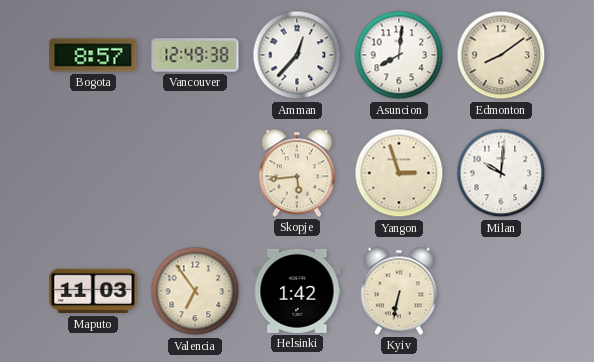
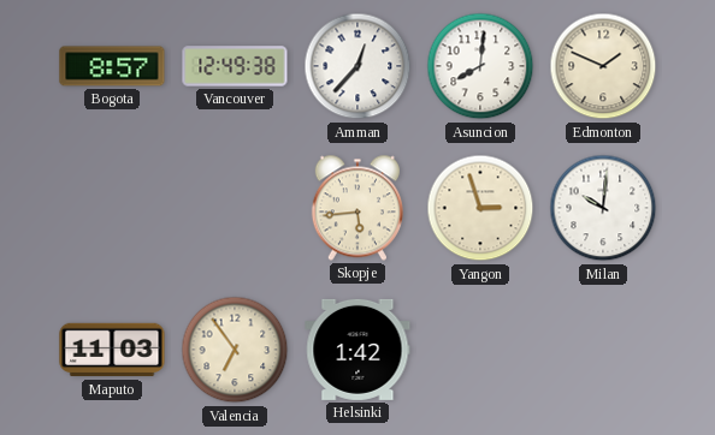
Edmonton: 8:09 -> 1:49 (603, 66)
Kyiv: 6:32 -> none (399, 291)
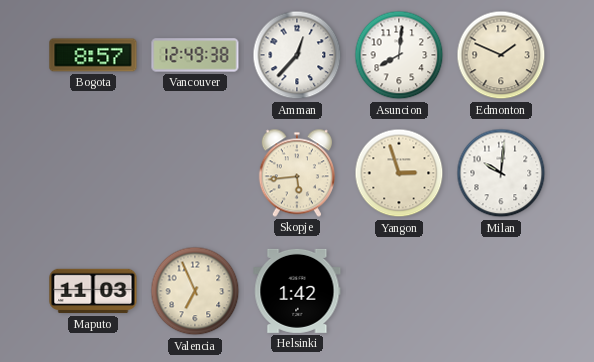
Valencia: 6:54 -> 6:56 (195, 291)
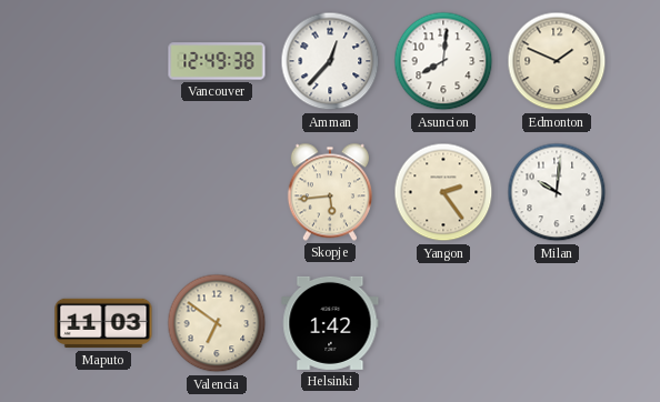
Bogota: 8:57 -> none (93, 55)
Yangon: 2:57 -> 2:24 (443, 192)
Valencia: 6:56 -> 6:51 (217, 323)
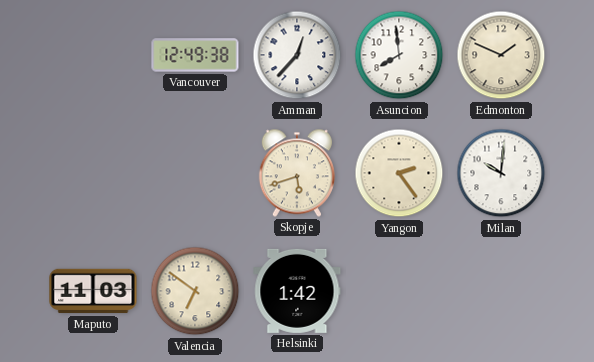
Asuncion: 8:01 -> 7:59 (399, 55)
Skopje: 5:44 -> 5:42 (297, 173)
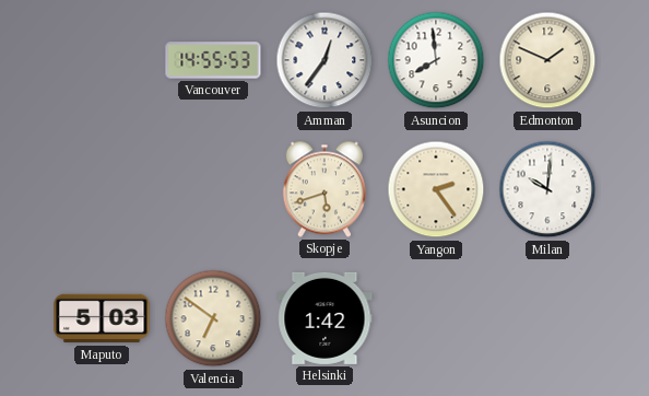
Vancouver: 12:49 -> 14:55 (213, 60)
Amman: 12:37 -> 12:36 (324, 60)
Maputo: 11:03 -> 5:03 (102, 318)
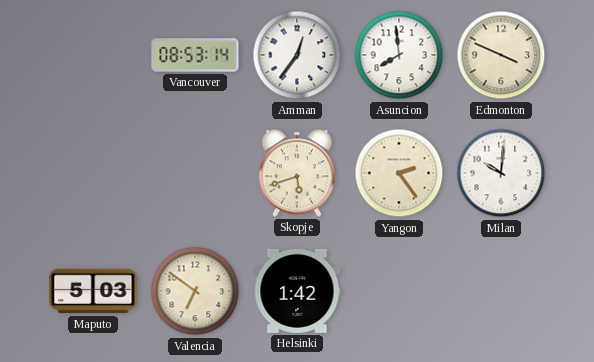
Vancouver: 14:55 -> 08:53 (195, 55)
Edmonton: 1:49 -> 3:49 (501, 55)
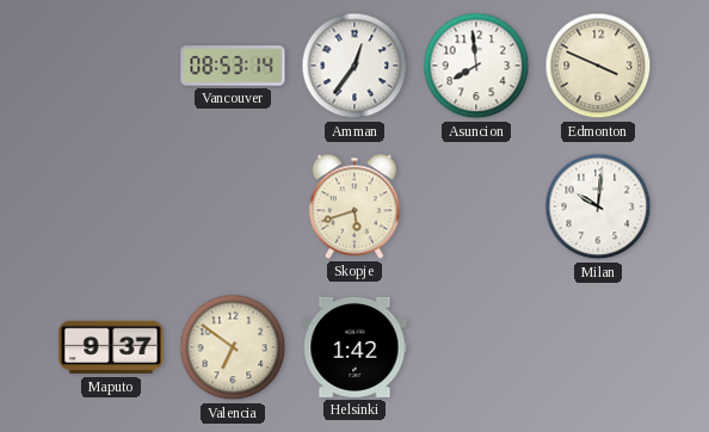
Yangon: 2:24 -> none (399, 173)
Maputo: 5:03 -> 9:37 (111, 347)
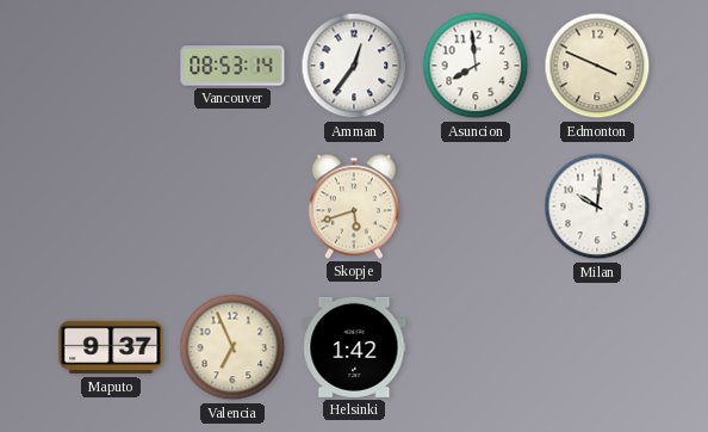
Valencia: 6:51 -> 6:56 (232, 347)
